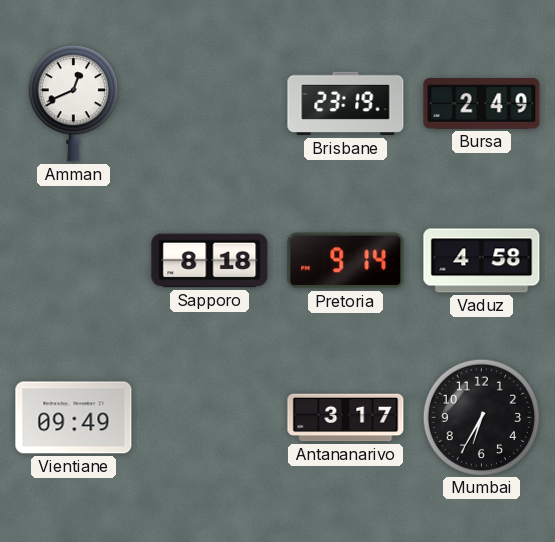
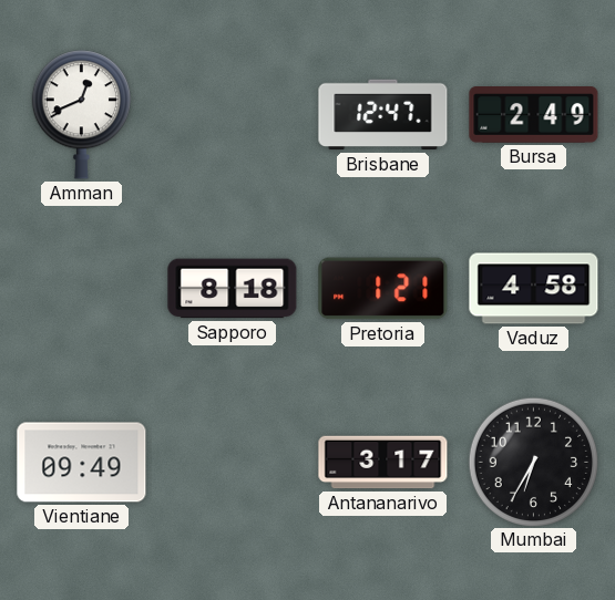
Brisbane: 23:19 -> 12:47 (383, 115)
Pretoria: 9:14 -> 1:21 (383, 289)
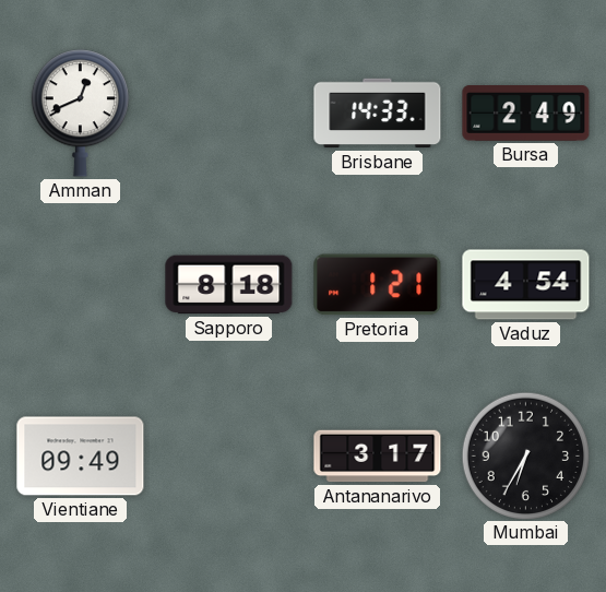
Brisbane: 12:47 -> 14:33 (378, 114)
Vaduz: 4:58 -> 4:54 (526, 285)
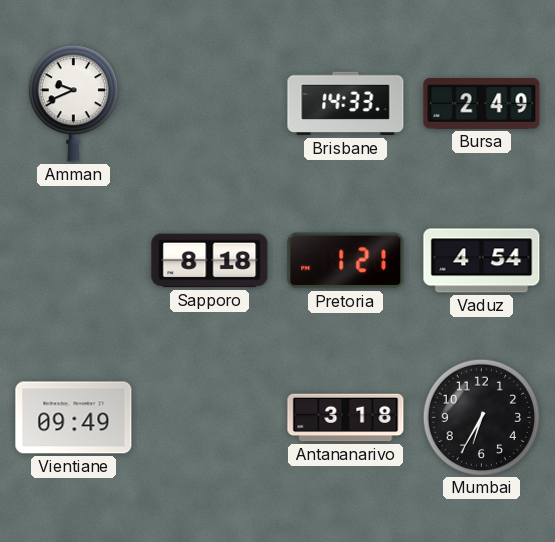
Amman: 12:41 -> 9:41 (73, 104)
Antananarivo: 3:17 -> 3:18 (346, 418)
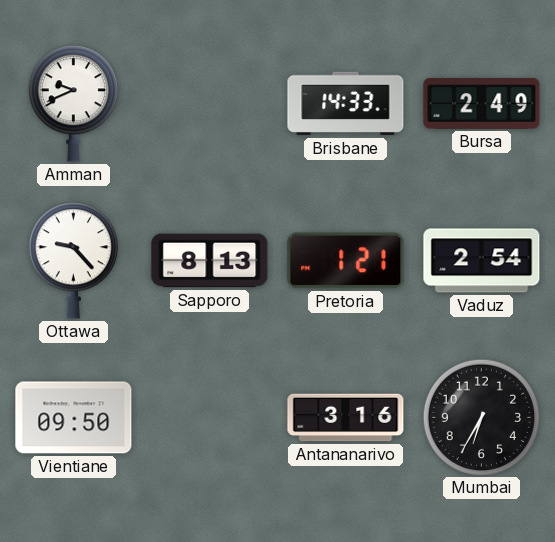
Ottawa: none -> 9:23 (73, 261)
Sapporo: 8:18 -> 8:13 (210, 261)
Vaduz: 4:54 -> 2:54 (482, 261)
Vientiane: 09:49 -> 09:50 (74, 418)
Antananarivo: 3:18 -> 3:16 (346, 418)
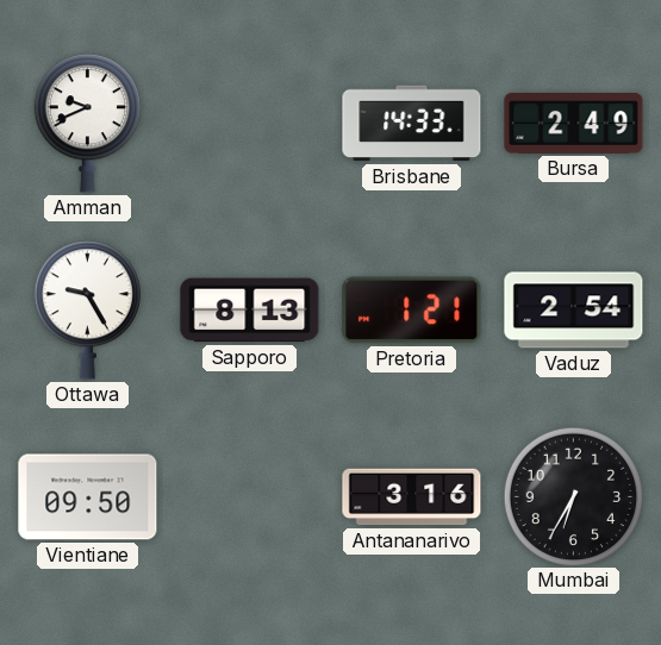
Ottawa: 9:23 -> 9:25 (87, 311)
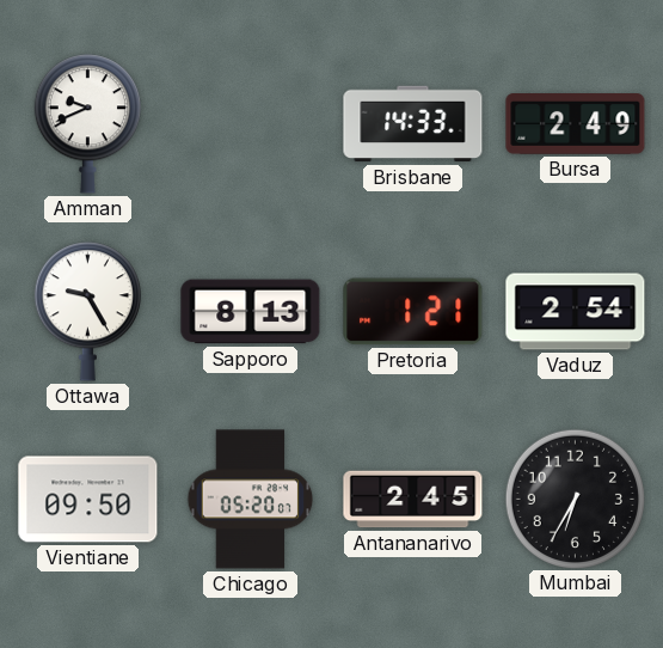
Chicago: none -> 05:20 (251, 500)
Antananarivo: 3:16 -> 2:45 (413, 500)
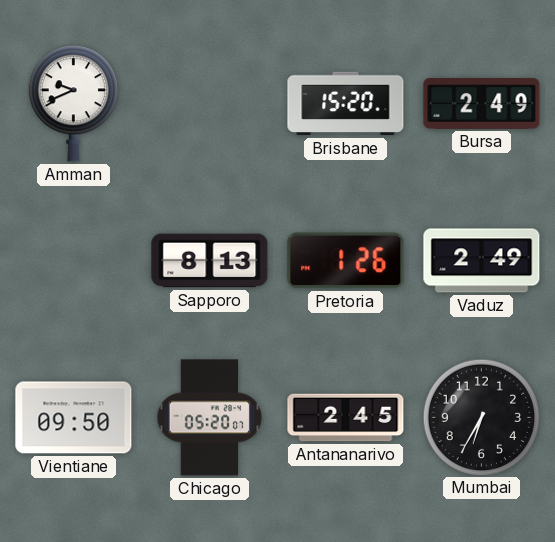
Brisbane: 14:33 -> 15:20 (346, 104)
Ottawa: 9:25 -> none (87, 312)
Pretoria: 1:21 -> 1:26 (346, 261)
Vaduz: 2:54 -> 2:49 (482, 261)
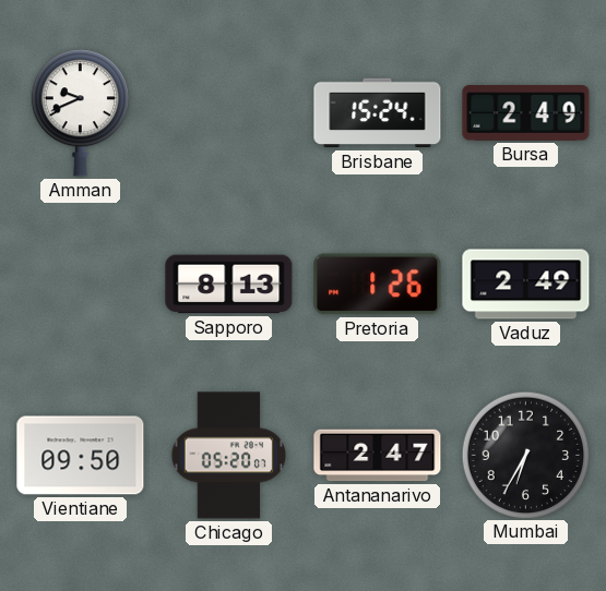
Brisbane: 15:20 -> 15:24 (378, 113)
Antananarivo: 2:45 -> 2:47 (378, 456)
